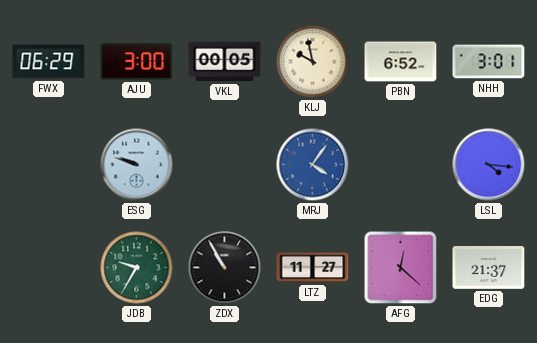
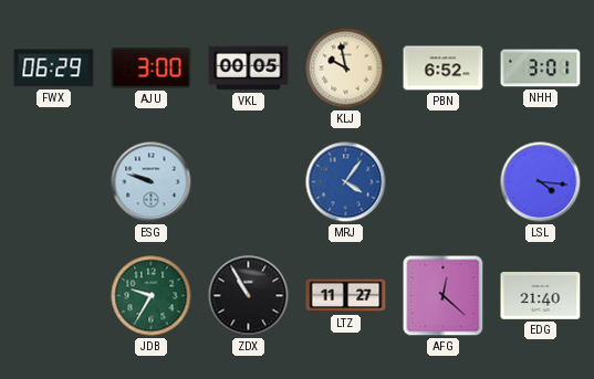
EDG: 21:37 -> 21:40 (541, 296)
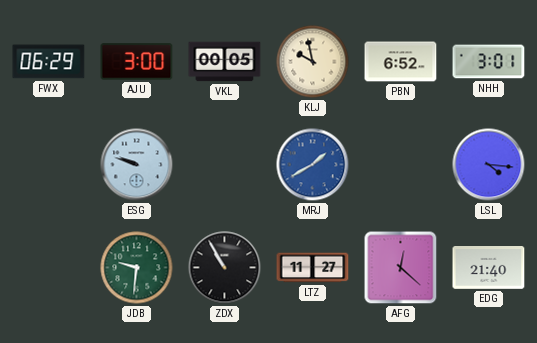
MRJ: 4:06 -> 1:40 (313, 165)
JDB: 9:35 -> 9:31 (137, 268)
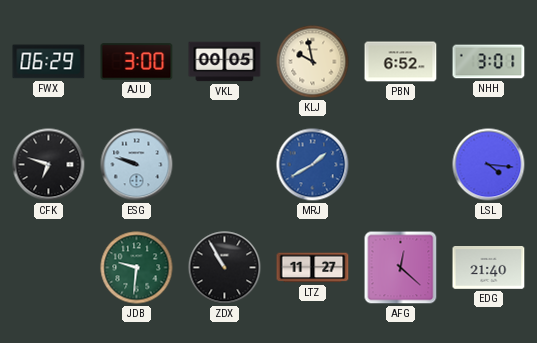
CFK: none -> 6:48 (49, 165)
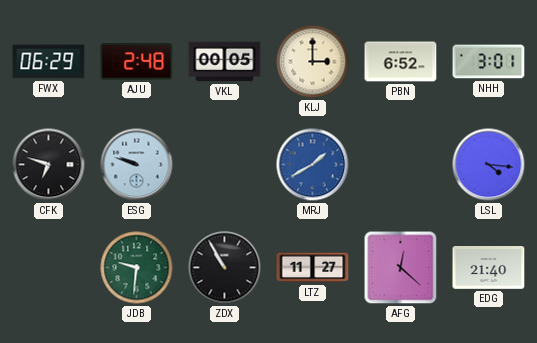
AJU: 3:00 -> 2:48 (137, 62)
KLJ: 9:58 -> 3:00 (313, 62)
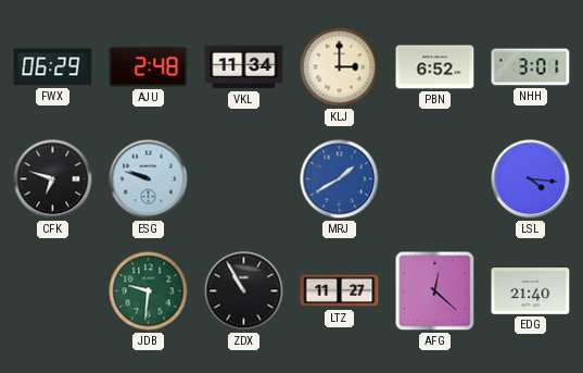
VKL: 00:05 -> 11:34 (244, 67)
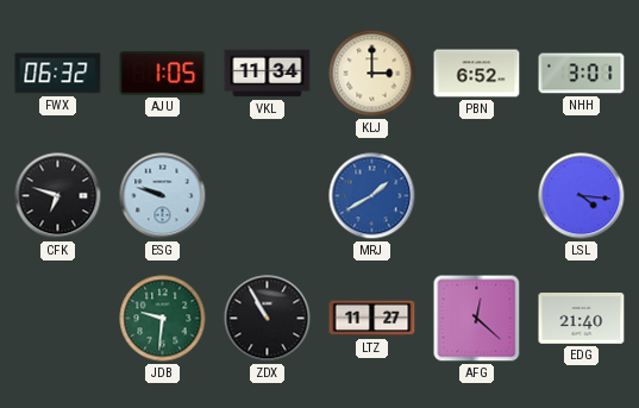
FWX: 06:29 -> 06:32 (58, 74)
AJU: 2:48 -> 1:05 (163, 74)
